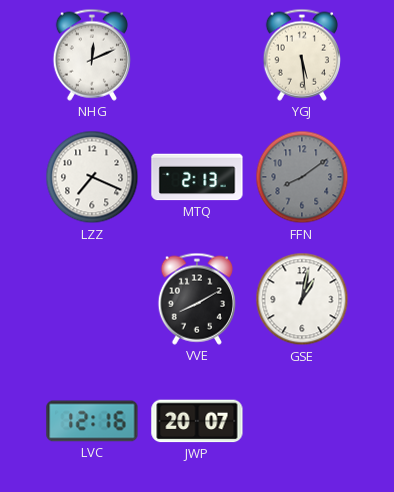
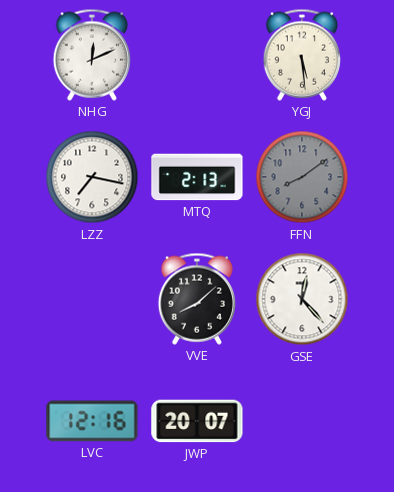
LZZ: 7:19 -> 7:17 (92, 177)
VVE: 8:10 -> 8:08 (197, 299)
GSE: 1:02 -> 12:23 (302, 299)
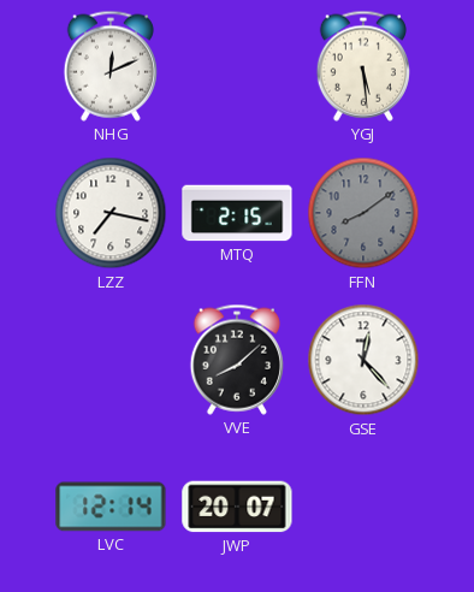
MTQ: 2:13 -> 2:15 (237, 213)
LVC: 12:16 -> 12:14 (111, 507)
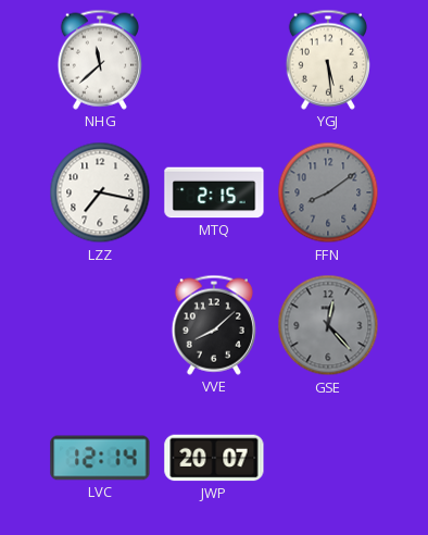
NHG: 12:11 -> 11:38 (100, 60)
GSE dial: white -> grey (328, 325)
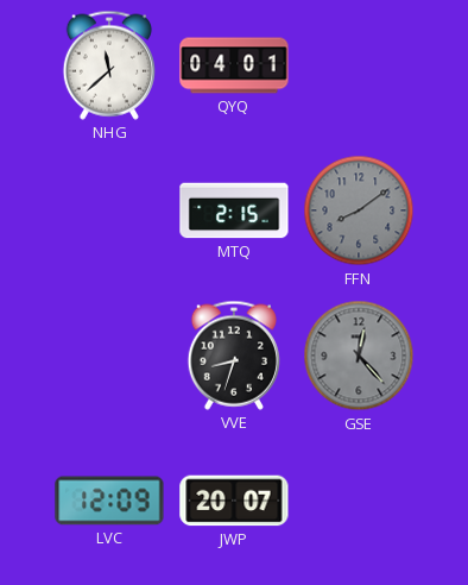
QYQ: none -> 04:01 (234, 65)
YGJ: 5:29 -> none (328, 60)
LZZ: 7:17 -> none (100, 192)
VVE: 8:08 -> 8:33 (234, 356)
LVC: 12:14 -> 12:09 (109, 501)
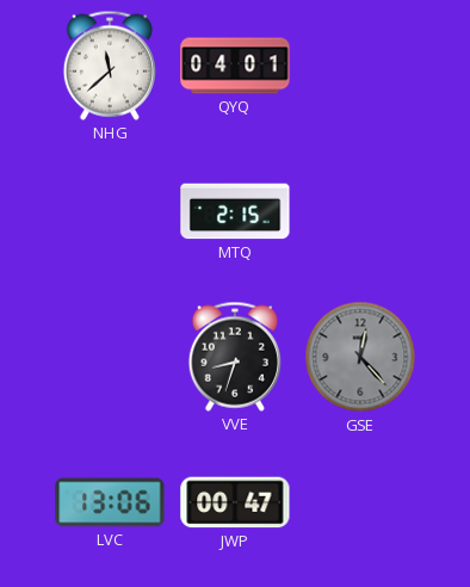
FFN: 8:09 -> none (359, 210)
LVC: 12:09 -> 13:06 (110, 502)
JWP: 20:07 -> 00:47 (235, 502)
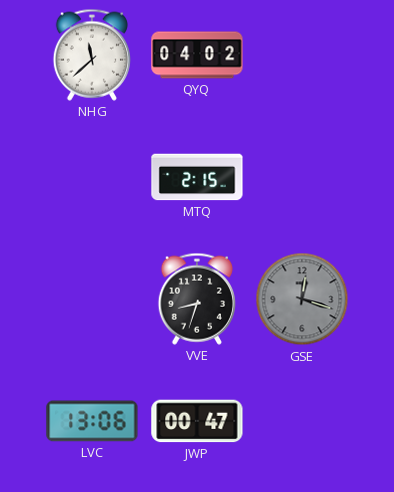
QYQ: 04:01 -> 04:02 (197, 55)
GSE: 12:23 -> 12:18 (302, 299)
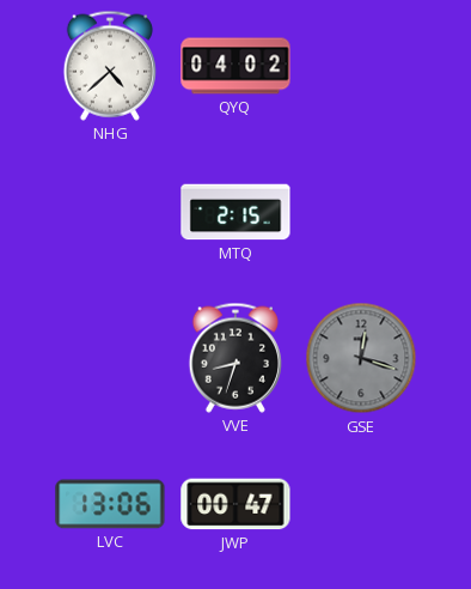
NHG: 11:38 -> 4:38 (110, 66)
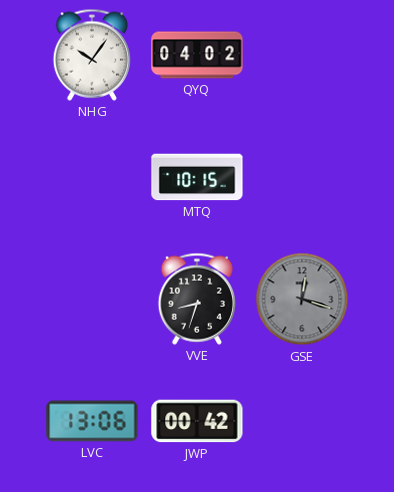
NHG: 4:38 -> 10:06 (92, 55)
MTQ: 2:15 -> 10:15 (197, 177)
JWP: 00:47 -> 00:42 (197, 421)
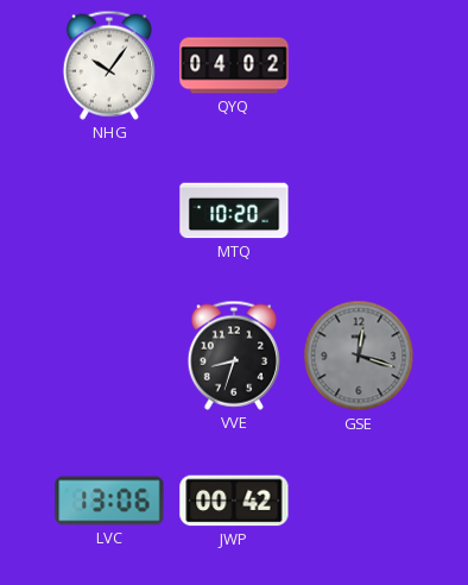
MTQ: 10:15 -> 10:20 (234, 210)
